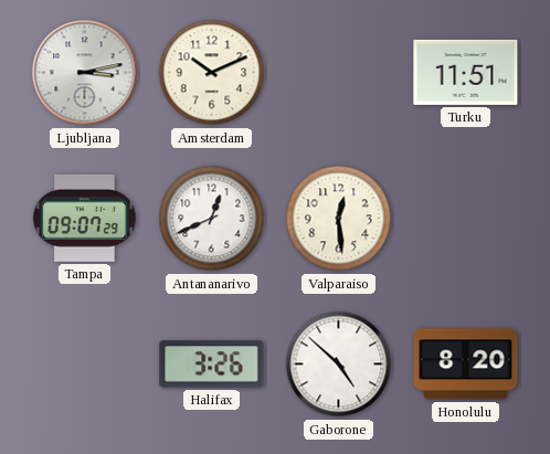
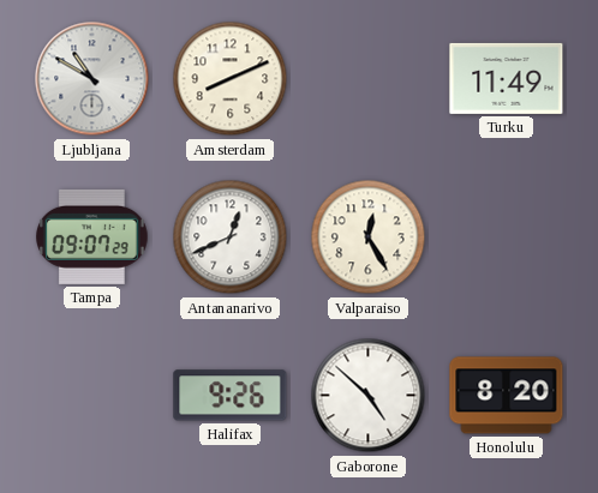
Ljubljana: 3:13 -> 10:50 (92, 79)
Amsterdam: 10:11 -> 8:11 (231, 79)
Turku: 11:51 -> 11:49 (507, 78)
Valparaiso: 12:29 -> 12:25 (369, 238)
Halifax: 3:26 -> 9:26 (231, 396)
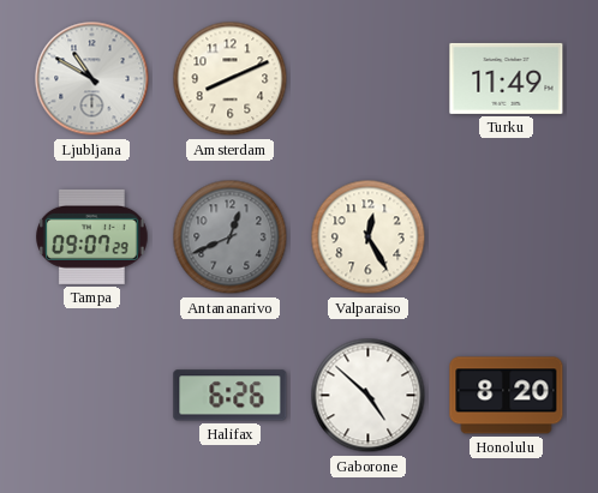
Antananarivo dial: white -> grey (231, 238)
Halifax: 9:26 -> 6:26 (231, 396)
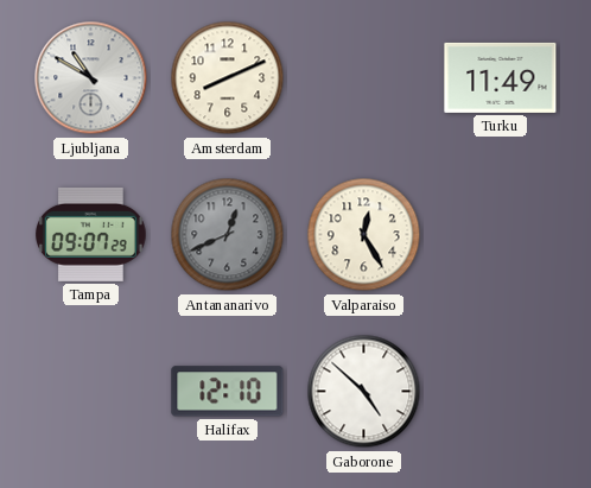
Halifax: 6:26 -> 12:10 (228, 392)
Honolulu: 8:20 -> none (507, 396)
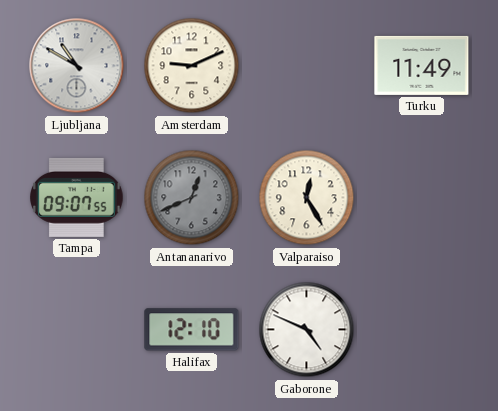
Amsterdam: 8:11 -> 9:11 (192, 66)
Tampa: 09:07:29 -> 09:07:55 (77, 197)
Gaborone: 4:52 -> 4:49 (307, 330)
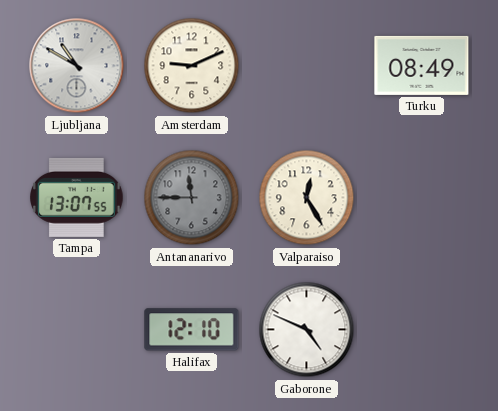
Turku: 11:49 -> 08:49 (422, 65)
Tampa: 09:07 -> 13:07 (77, 197)
Antananarivo: 12:41 -> 11:45 (192, 198)
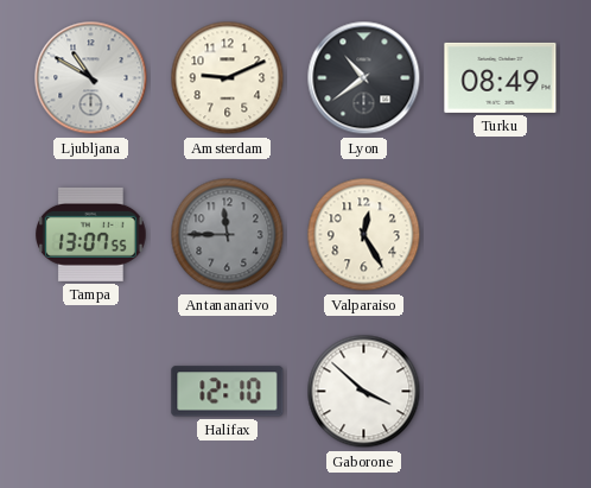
Lyon: none -> 10:39 (364, 78)
Gaborone: 4:49 -> 3:52 (364, 392)
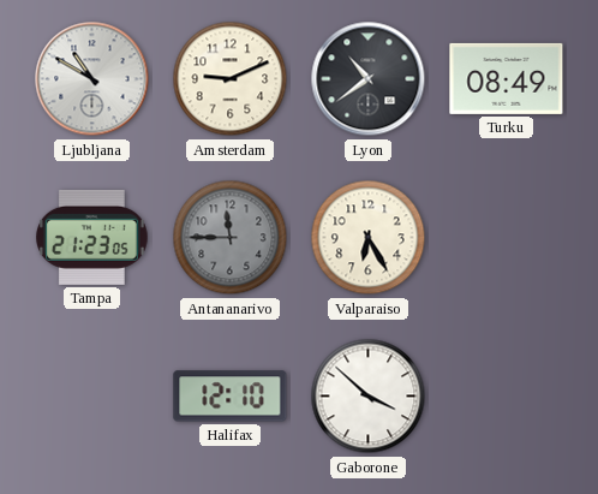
Tampa: 13:07 -> 21:23 (92, 237)
Valparaiso: 12:25 -> 6:25 (369, 238)
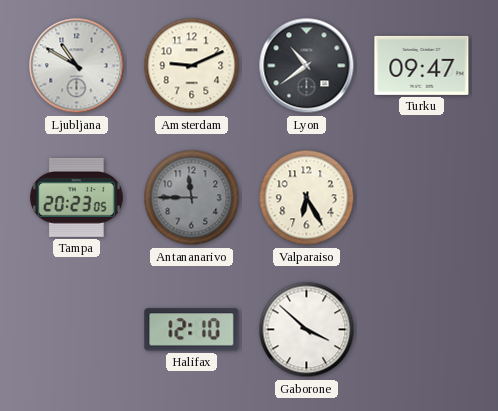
Turku: 08:49 -> 09:47 (422, 65)
Tampa: 21:23 -> 20:23 (77, 197)
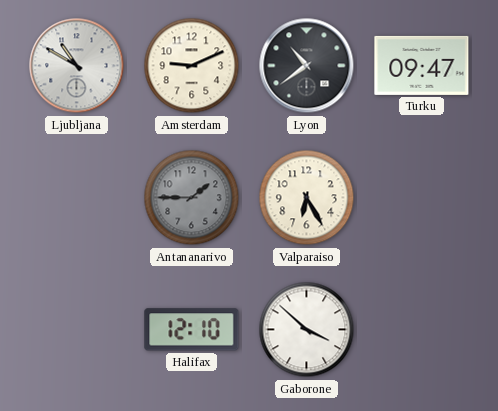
Tampa: 20:23 -> none (77, 197)
Antananarivo: 11:45 -> 1:45 (192, 198)
